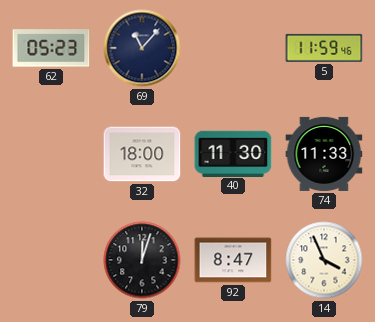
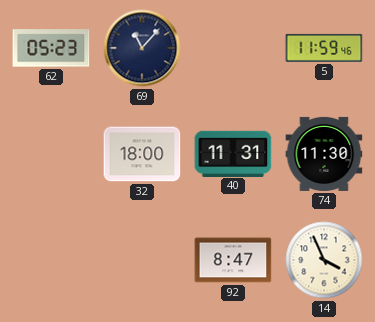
40: 11:30 -> 11:31 (233, 153)
74: 11:33 -> 11:30 (324, 154)
79: 12:03 -> none (142, 260)
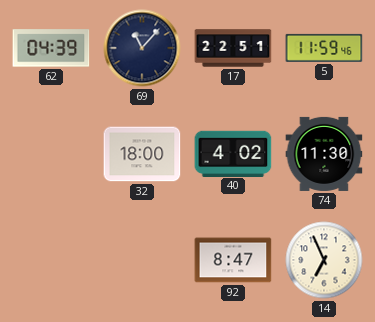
62: 05:23 -> 04:39 (51, 48)
17: none -> 22:51 (233, 48)
40: 11:31 -> 4:02 (233, 153)
14: 3:56 -> 6:56 (324, 260)
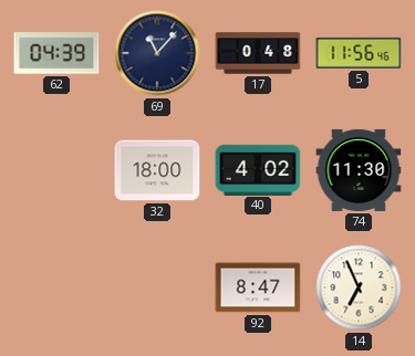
17: 22:51 -> 0:48 (258, 53)
5: 11:59 -> 11:56 (359, 53)
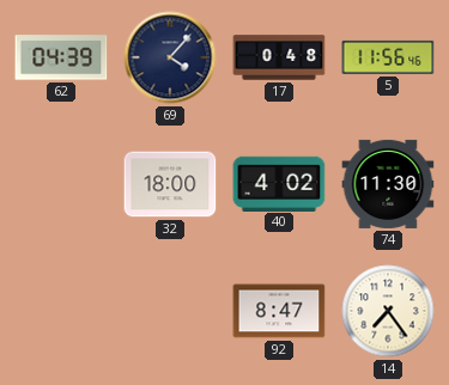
69: 11:07 -> 4:07 (170, 57)
14: 6:56 -> 7:24 (388, 311)
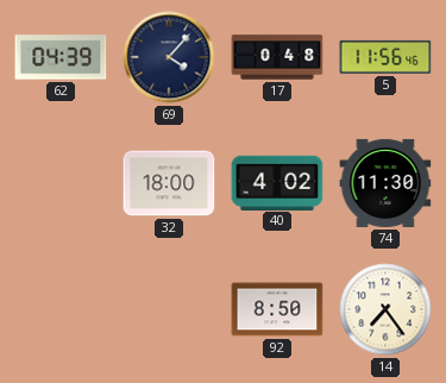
92: 8:47 -> 8:50 (277, 309)
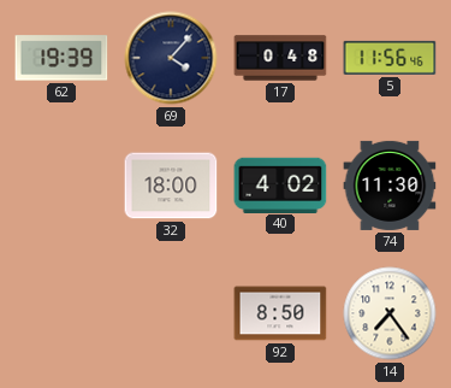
62: 04:39 -> 19:39 (61, 58)
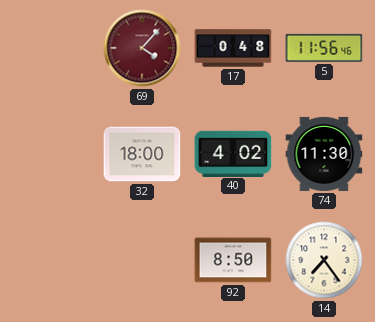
62: 19:39 -> none (61, 58)
69 dial: navy -> burgundy (142, 48)
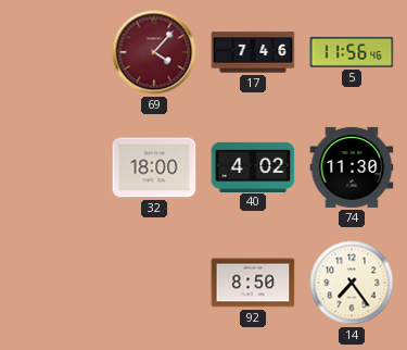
17: 0:48 -> 7:46 (253, 52)
